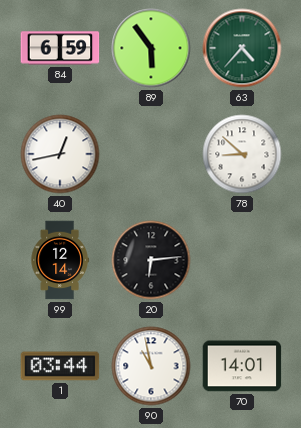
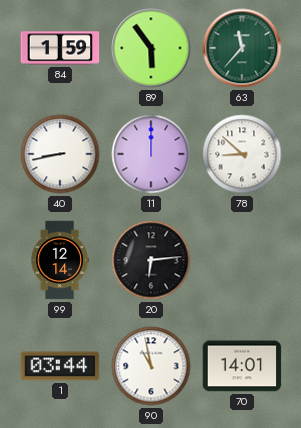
84: 6:59 -> 1:59 (60, 48)
63: 4:37 -> 11:37 (242, 48)
40: 12:43 -> 8:43 (60, 154)
11: none -> 12:00 (151, 154)
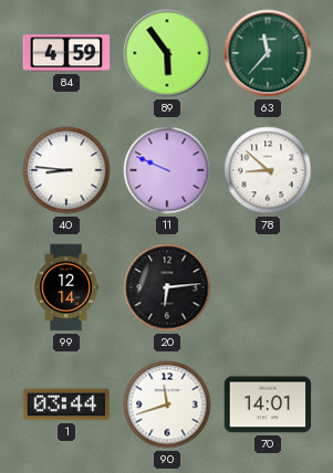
84: 1:59 -> 4:59 (66, 53)
40: 8:43 -> 8:46 (66, 170)
11: 12:00 -> 9:49 (167, 170)
90: 10:58 -> 11:42 (167, 404)
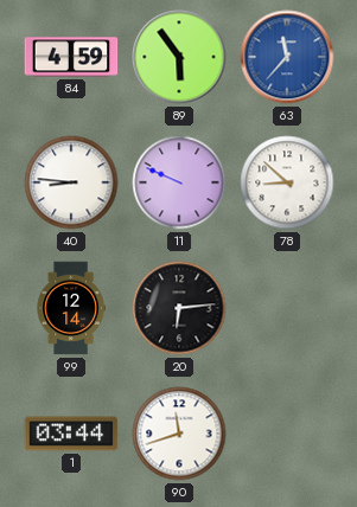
63 dial: green -> blue (287, 57)
70: 14:01 -> none (268, 404)
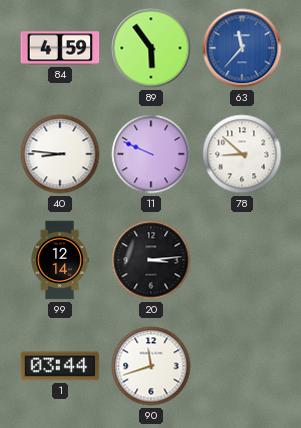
20: 6:14 -> 3:14 (151, 260)
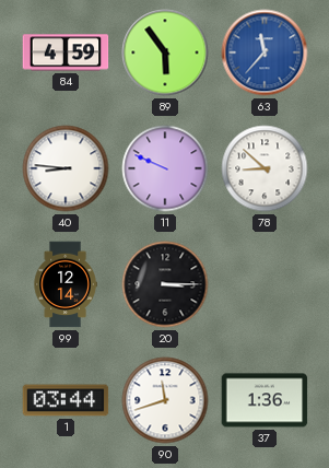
20: 3:14 -> 3:15 (165, 284)
37: none -> 1:36 (265, 400)
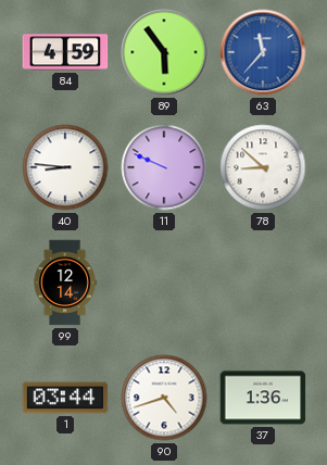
20: 3:15 -> none (165, 284)
90: 11:42 -> 4:42 (164, 398)
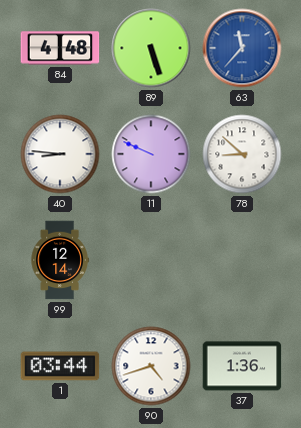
84: 4:59 -> 4:48 (60, 48)
89: 5:54 -> 5:27 (151, 48)
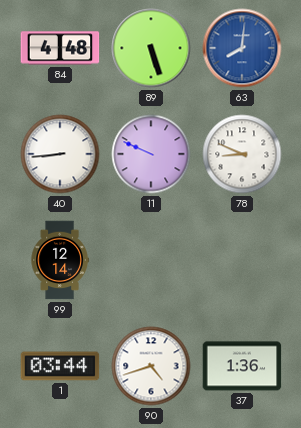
63: 11:37 -> 8:01 (242, 48)
40: 8:46 -> 8:44 (60, 154)
78: 8:52 -> 8:49 (242, 154)
